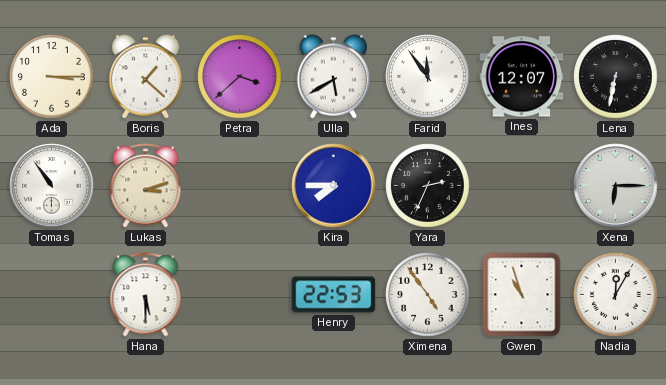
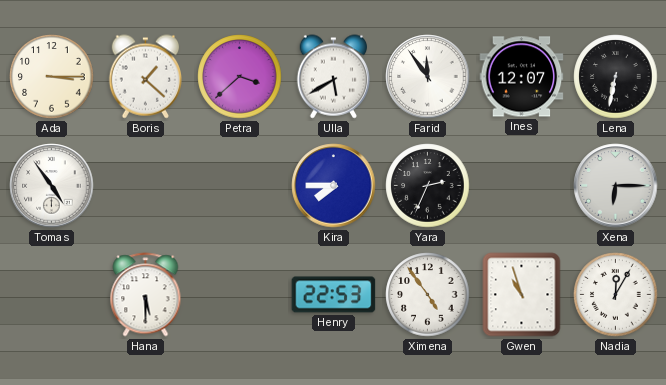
Tomas: 10:54 -> 4:54 (52, 186)
Lukas: 3:12 -> none (146, 186)
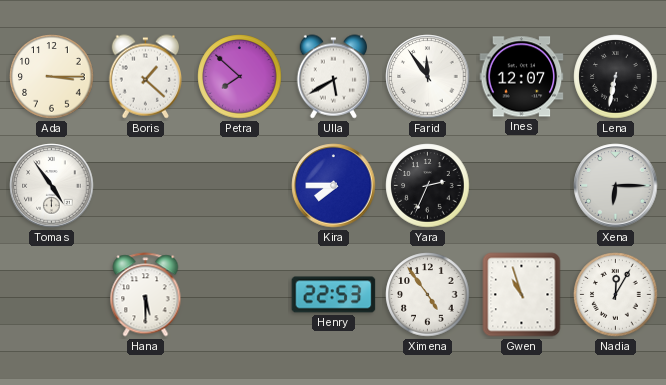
Petra: 3:38 -> 7:52 (240, 77)
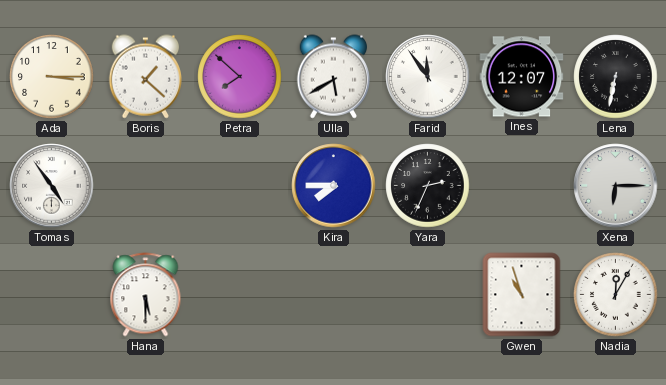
Henry: 22:53 -> none (334, 295)
Ximena: 4:54 -> none (428, 295)
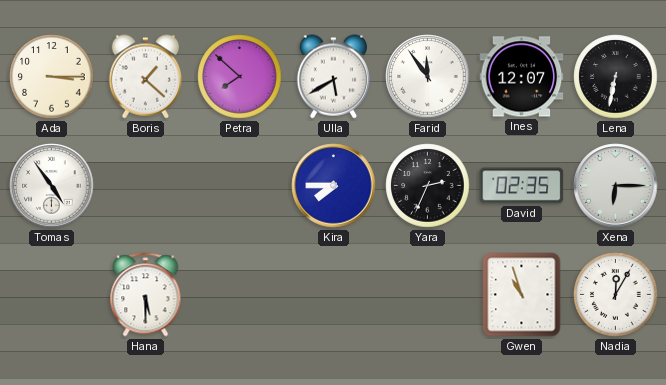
David: none -> 02:35 (522, 186)
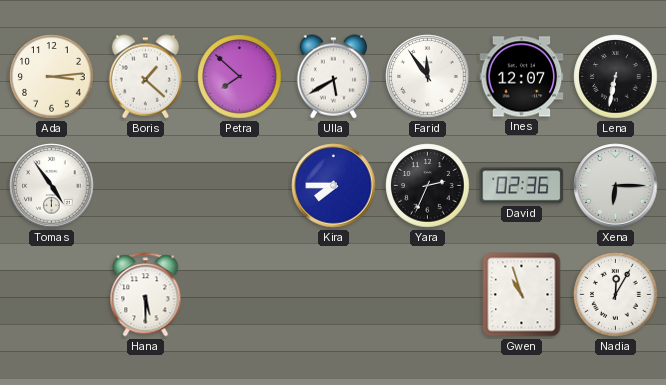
Ada: 3:15 -> 3:14 (52, 77)
David: 02:35 -> 02:36 (522, 186)
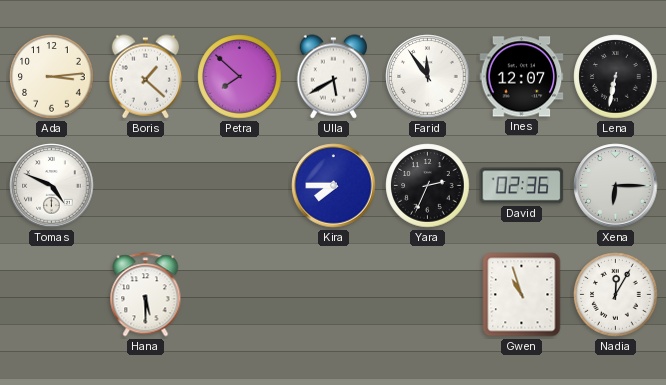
Tomas: 4:54 -> 4:49 (52, 186)
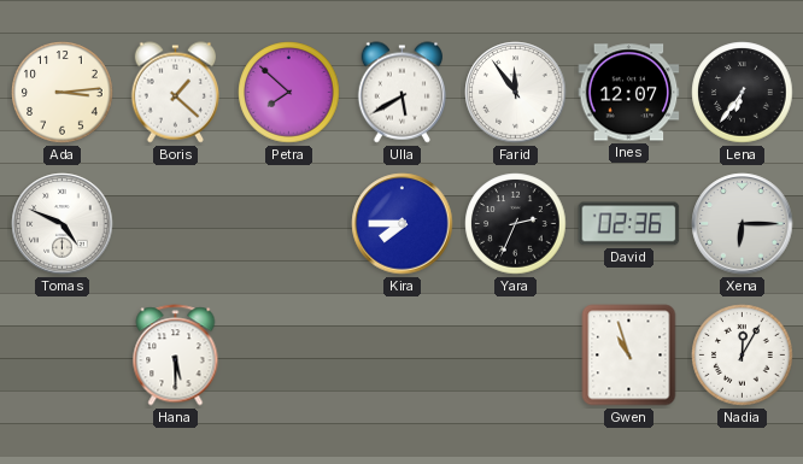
Lena: 6:32 -> 6:36 (743, 93)
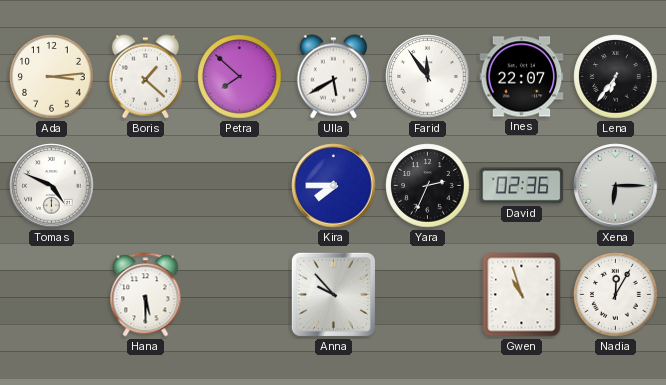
Ines: 12:07 -> 22:07 (522, 77)
Anna: none -> 9:53 (333, 294)
